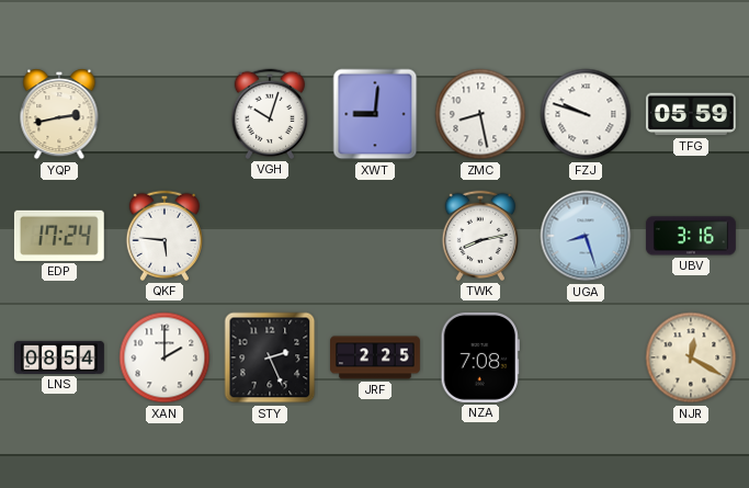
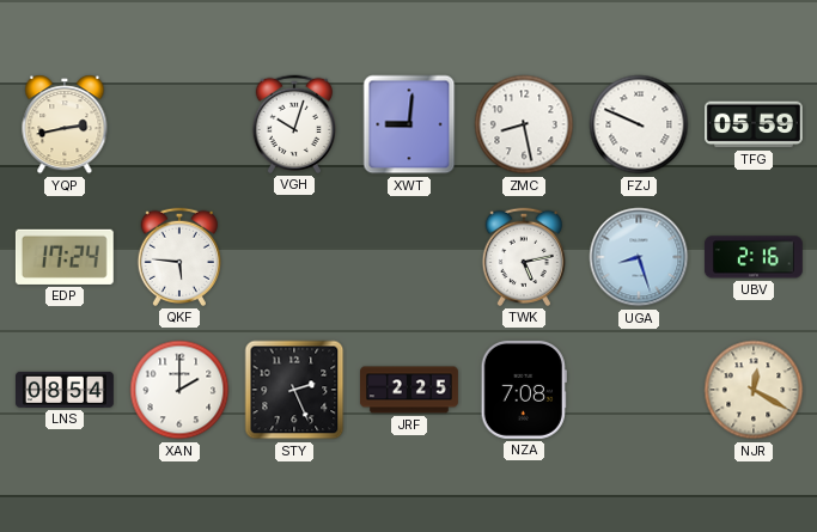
FZJ: 9:48 -> 9:49 (639, 124)
TWK: 8:13 -> 5:13 (523, 257)
UBV: 3:16 -> 2:16 (754, 257)
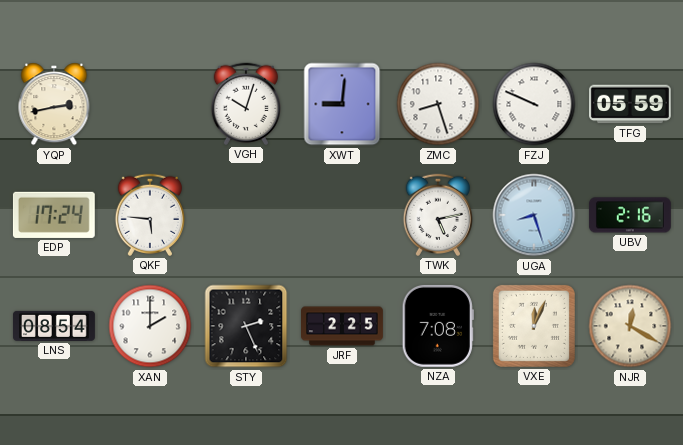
ZMC: 8:28 -> 8:27 (438, 104)
VXE: none -> 12:04 (534, 326)
